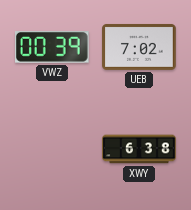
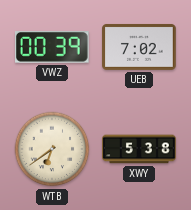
WTB: none -> 6:39 (52, 149)
XWY: 6:38 -> 5:38 (139, 149)
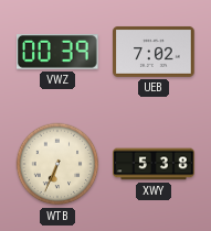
WTB: 6:39 -> 6:34 (57, 164)
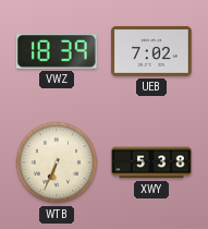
VWZ: 00:39 -> 18:39 (57, 52)
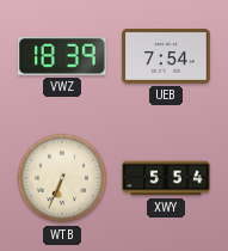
UEB: 7:02 -> 7:54 (166, 56)
XWY: 5:38 -> 5:54 (166, 178)
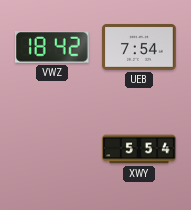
VWZ: 18:39 -> 18:42 (52, 48)
WTB: 6:34 -> none (62, 178)
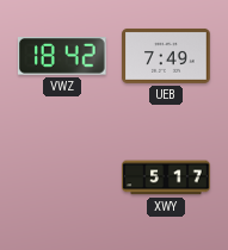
UEB: 7:54 -> 7:49 (166, 56)
XWY: 5:54 -> 5:17 (166, 177)
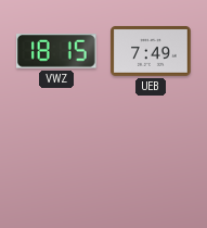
VWZ: 18:42 -> 18:15 (56, 52)
XWY: 5:17 -> none (166, 177)
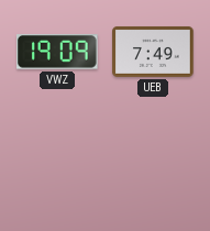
VWZ: 18:15 -> 19:09 (57, 53)
